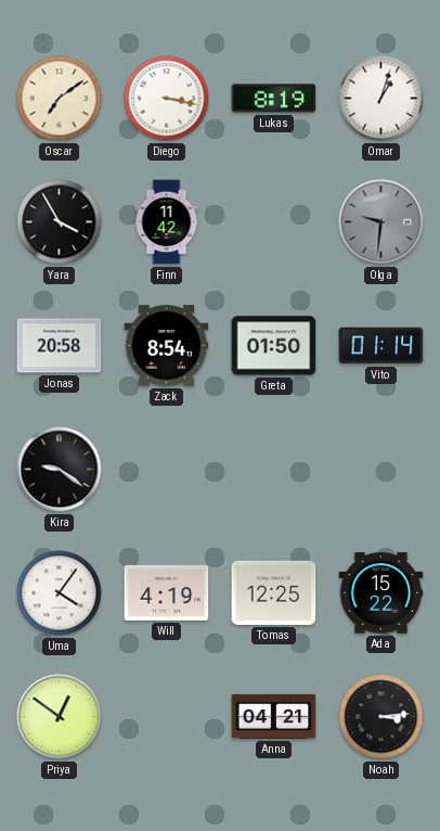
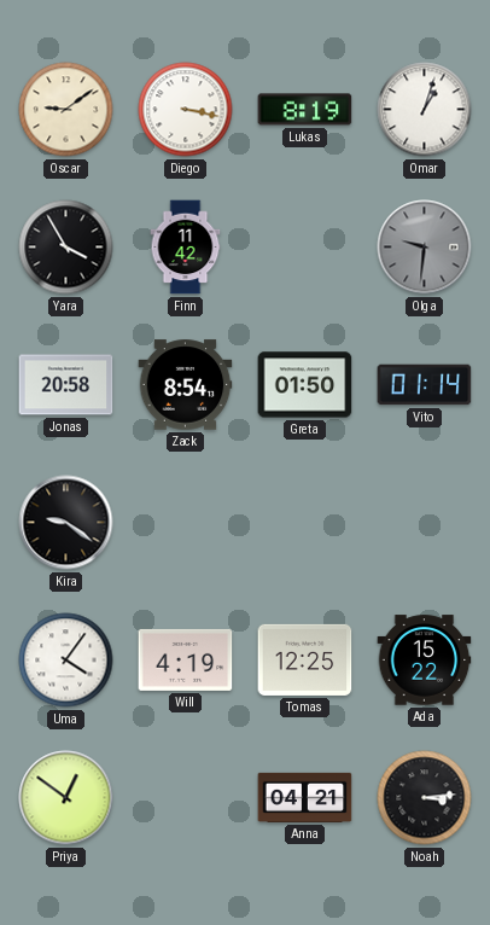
Oscar: 7:09 -> 9:09 (66, 110)
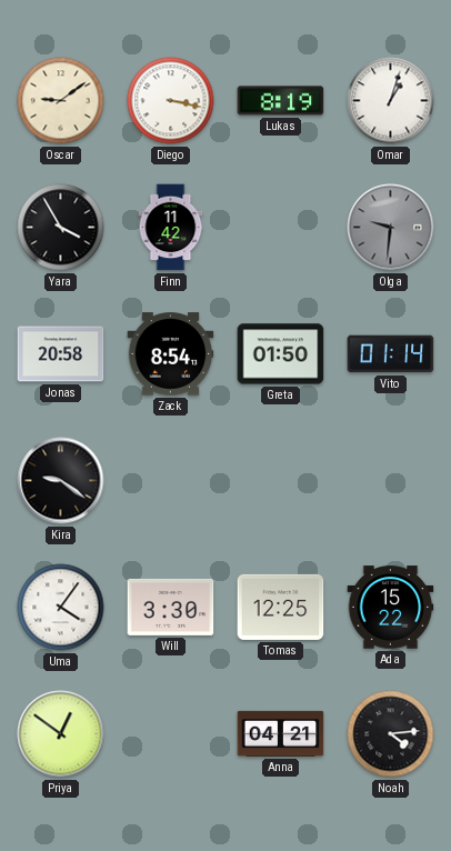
Will: 4:19 -> 3:30 (171, 607)
Noah: 3:14 -> 4:14 (391, 734)
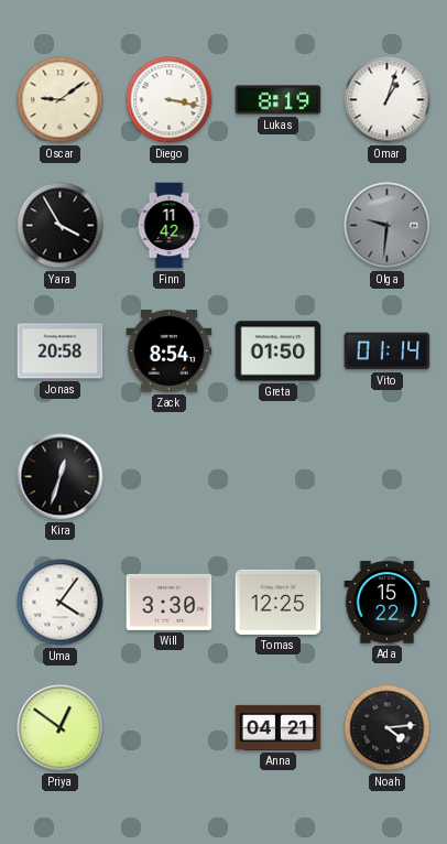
Kira: 9:21 -> 12:33 (61, 477)
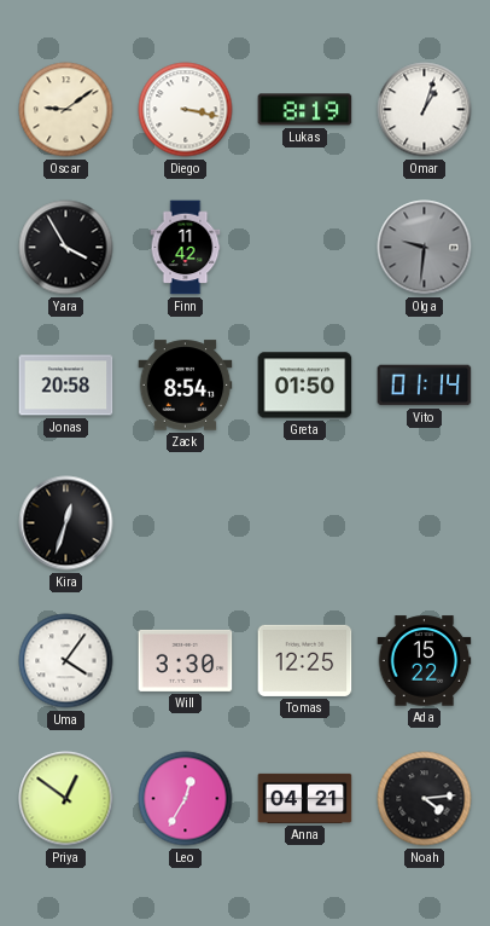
Leo: none -> 12:35 (186, 799)
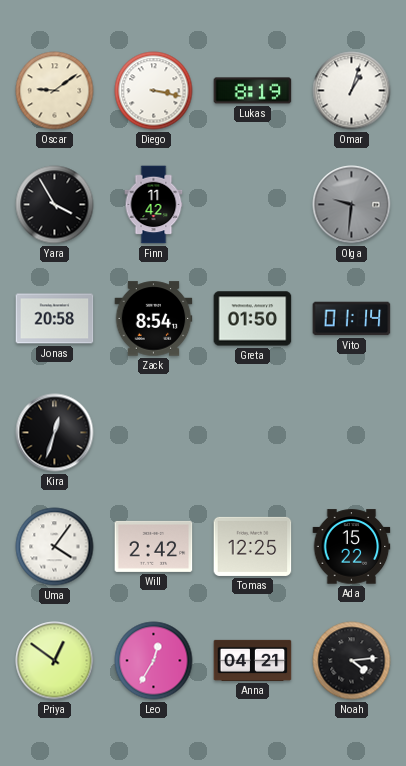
Will: 3:30 -> 2:42 (154, 546)
